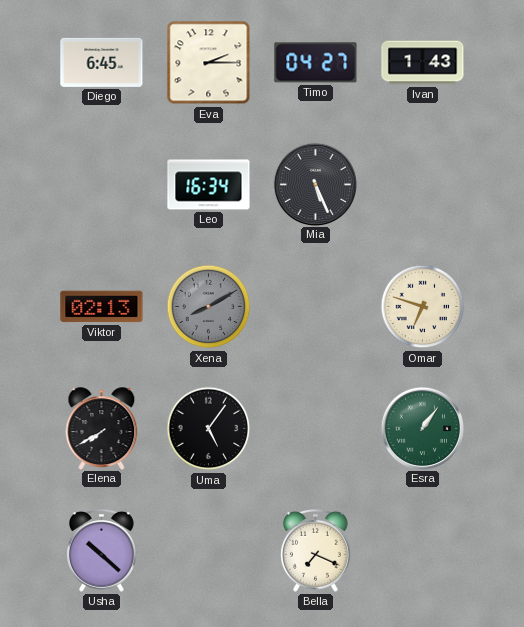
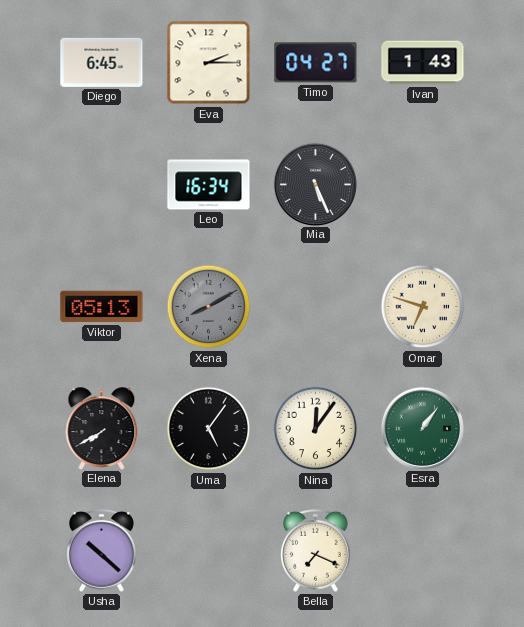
Viktor: 02:13 -> 05:13 (102, 307)
Nina: none -> 12:06 (316, 429)
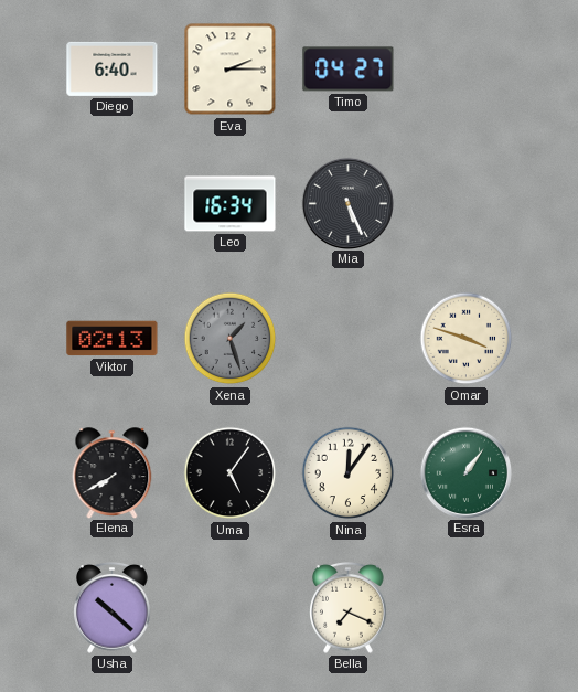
Diego: 6:45 -> 6:40 (113, 68)
Ivan: 1:43 -> none (423, 63)
Viktor: 05:13 -> 02:13 (113, 339)
Xena: 8:10 -> 1:27 (231, 339)
Omar: 6:48 -> 3:48 (467, 339)
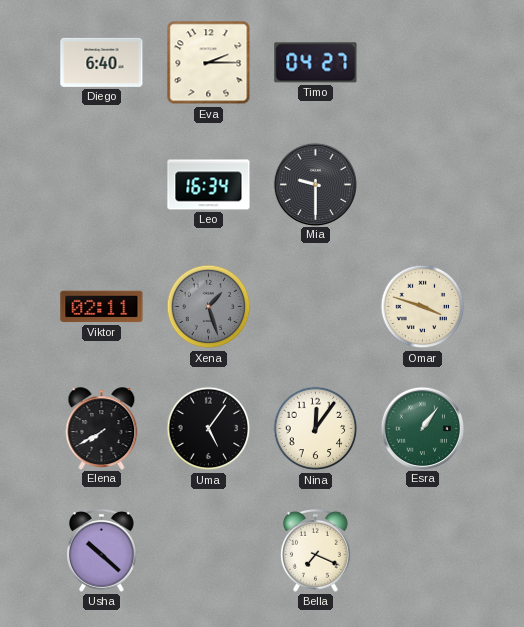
Mia: 5:26 -> 9:30 (315, 184)
Viktor: 02:13 -> 02:11 (102, 307)
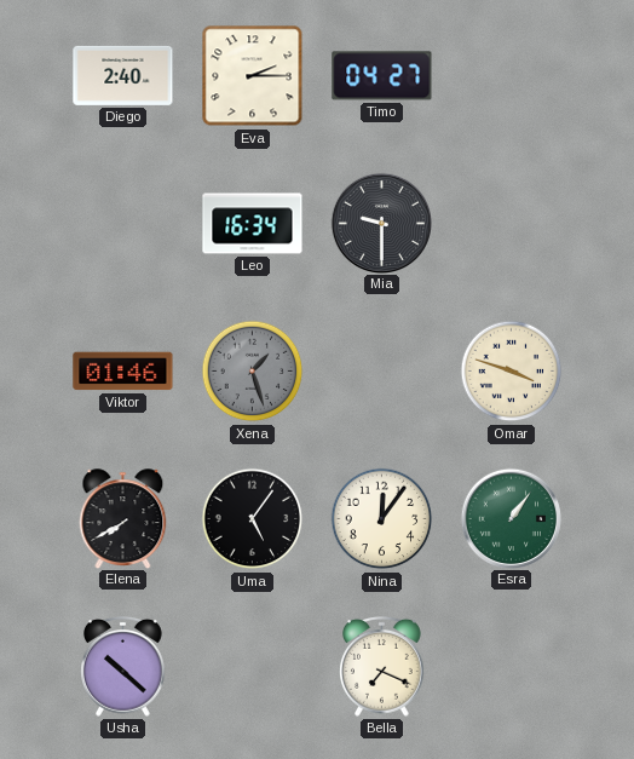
Diego: 6:40 -> 2:40 (123, 75)
Viktor: 02:11 -> 01:46 (123, 372)
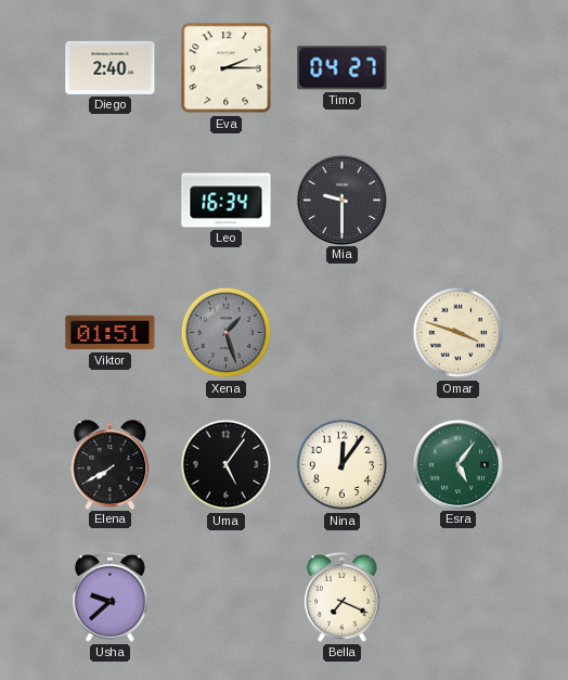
Viktor: 01:46 -> 01:51 (111, 333)
Esra: 1:06 -> 5:06 (457, 464)
Usha: 10:22 -> 9:38 (111, 596)
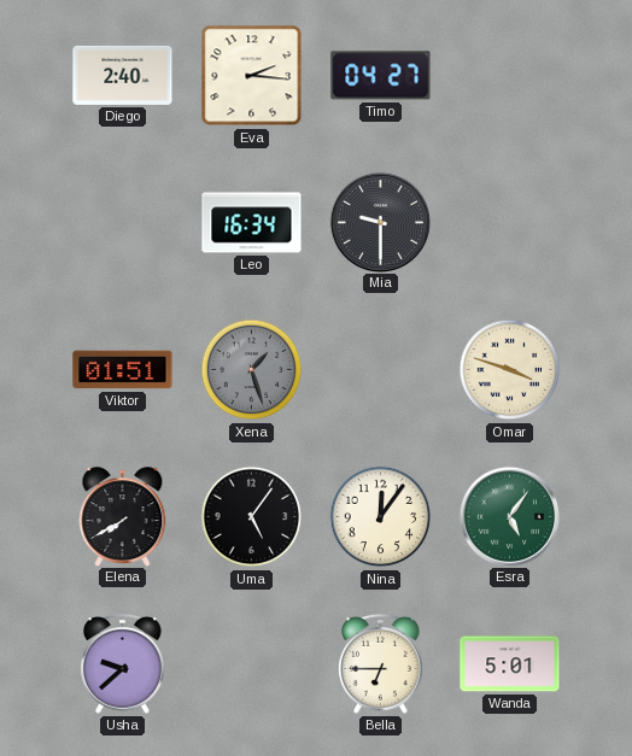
Eva: 2:15 -> 2:16 (252, 76)
Bella: 7:19 -> 6:45 (381, 663)
Wanda: none -> 5:01 (510, 664)
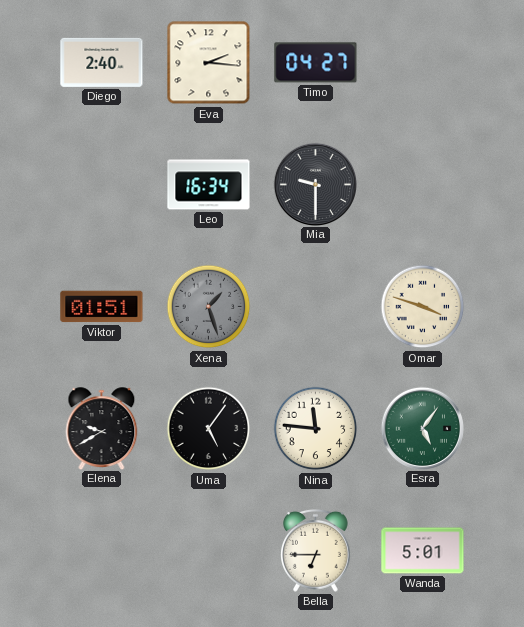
Elena: 7:40 -> 9:40 (102, 428)
Nina: 12:06 -> 11:46 (316, 429)
Usha: 9:38 -> none (123, 663)
